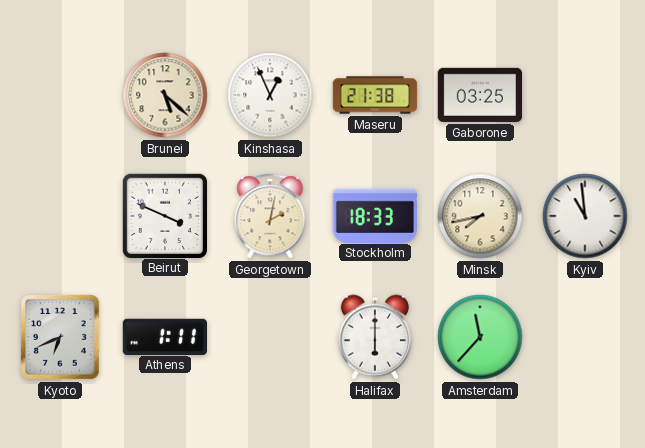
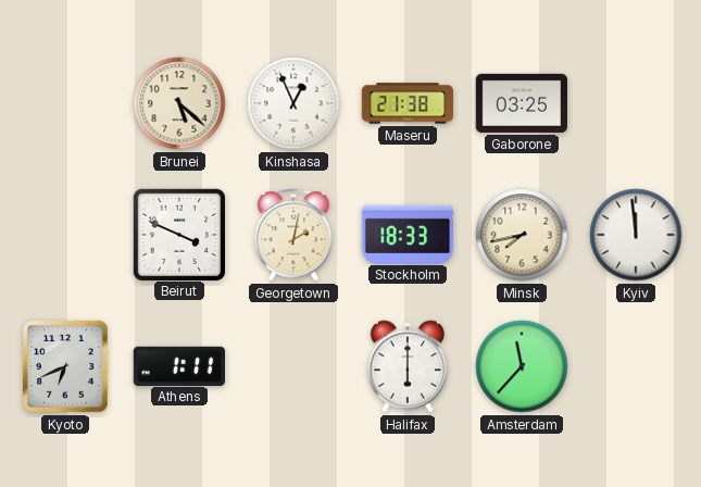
Kyiv: 10:59 -> 11:59 (636, 235)
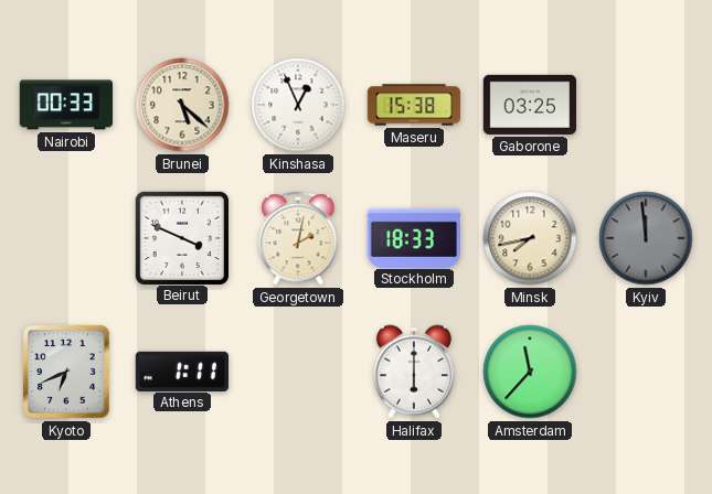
Nairobi: none -> 00:33 (65, 105)
Maseru: 21:38 -> 15:38 (414, 105)
Kyiv dial: white -> grey (646, 238)
